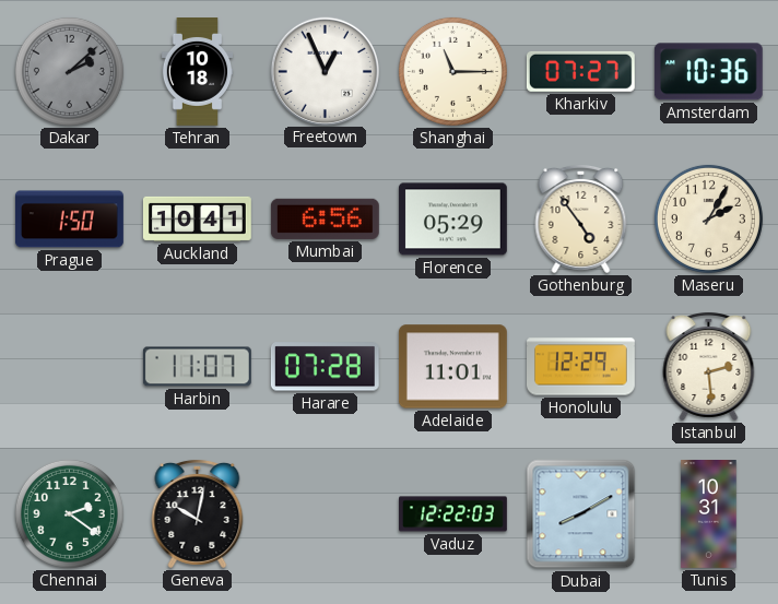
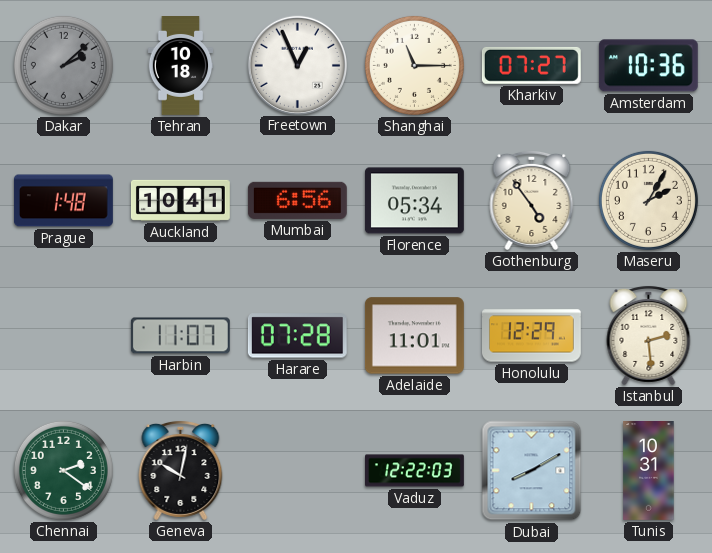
Prague: 1:50 -> 1:48 (64, 201)
Florence: 05:29 -> 05:34 (414, 201)
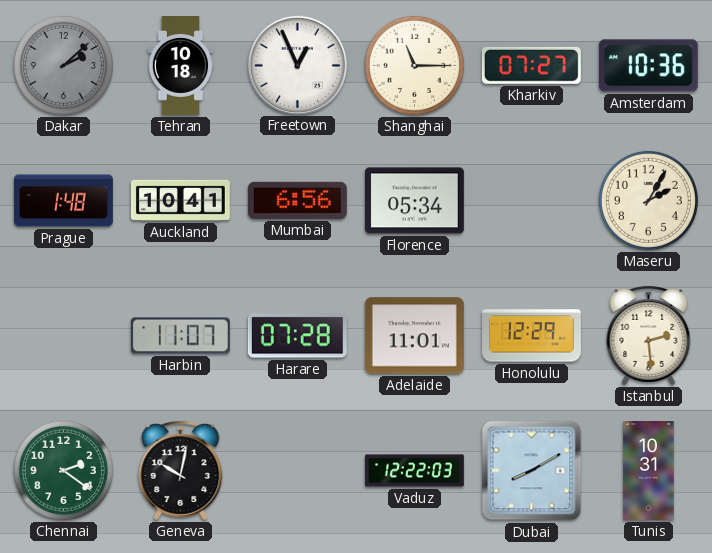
Gothenburg: 4:54 -> none (532, 200)
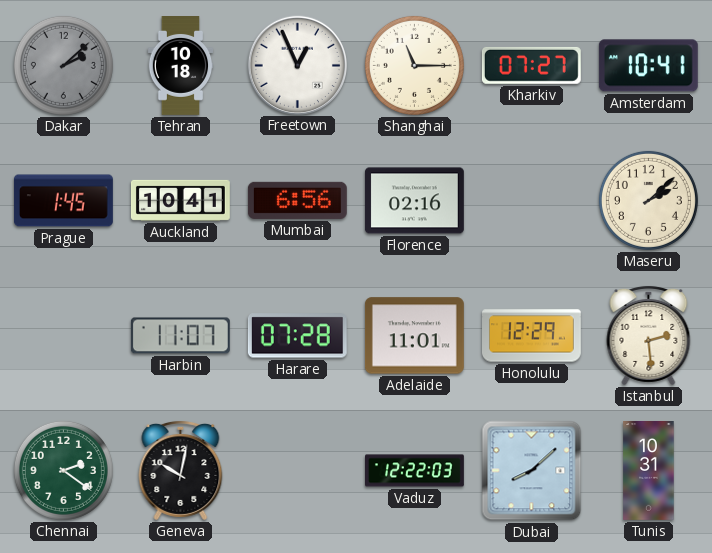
Amsterdam: 10:36 -> 10:41 (648, 66)
Prague: 1:48 -> 1:45 (64, 201)
Florence: 05:34 -> 02:16 (414, 201)
Maseru: 2:05 -> 2:08 (648, 200)
Dubai: 8:10 -> 8:08 (532, 471)
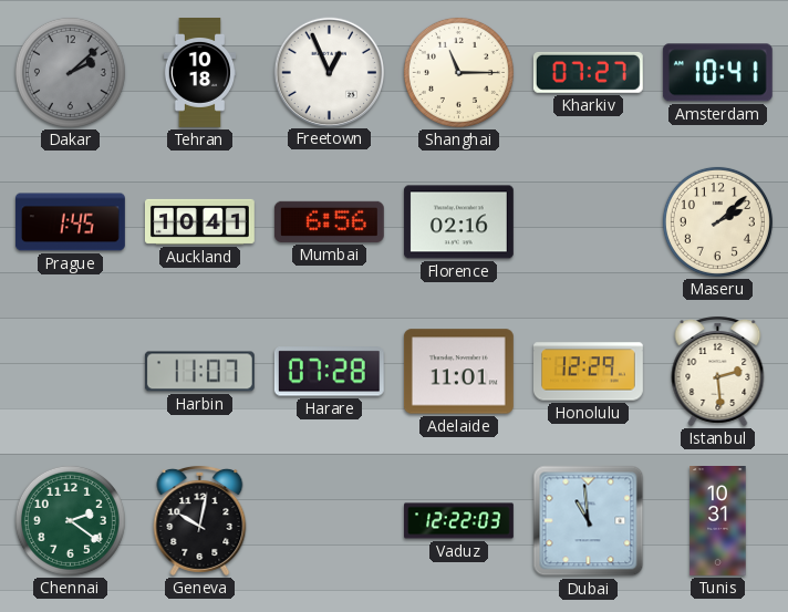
Dubai: 8:08 -> 10:59 (589, 521)
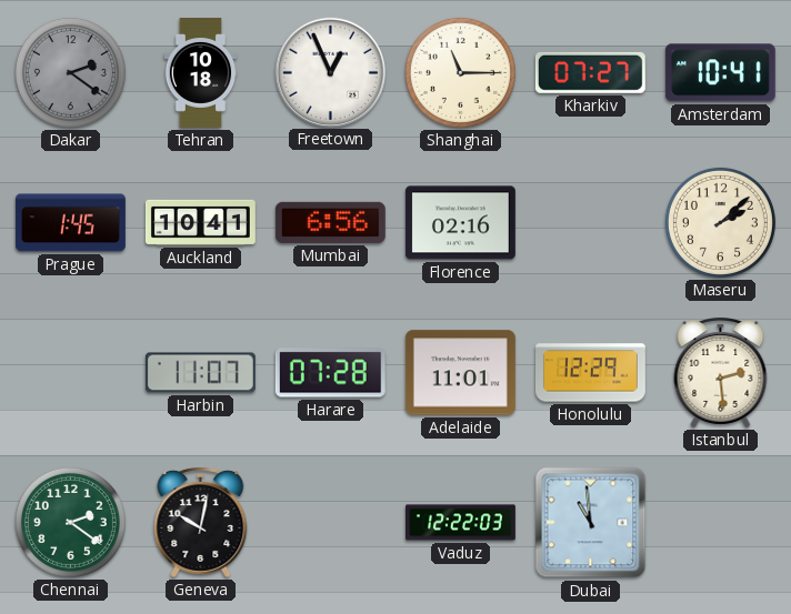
Dakar: 2:08 -> 2:21 (70, 72)
Tunis: 10:31 -> none (718, 521)
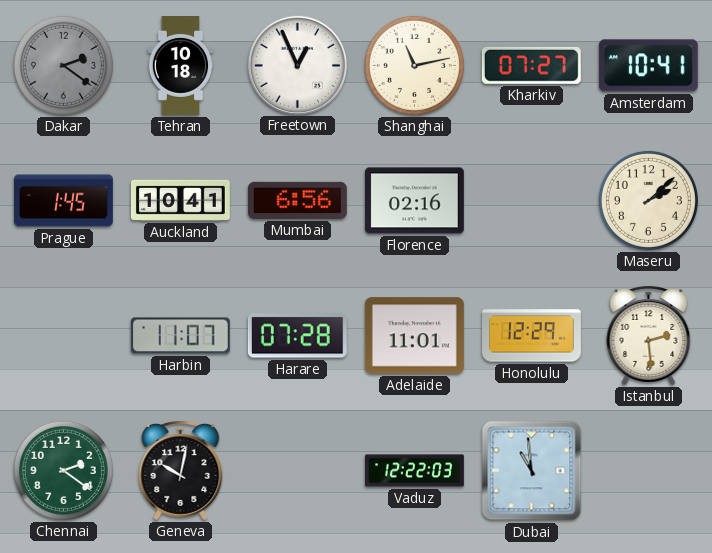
Shanghai: 11:15 -> 11:13 (414, 65)
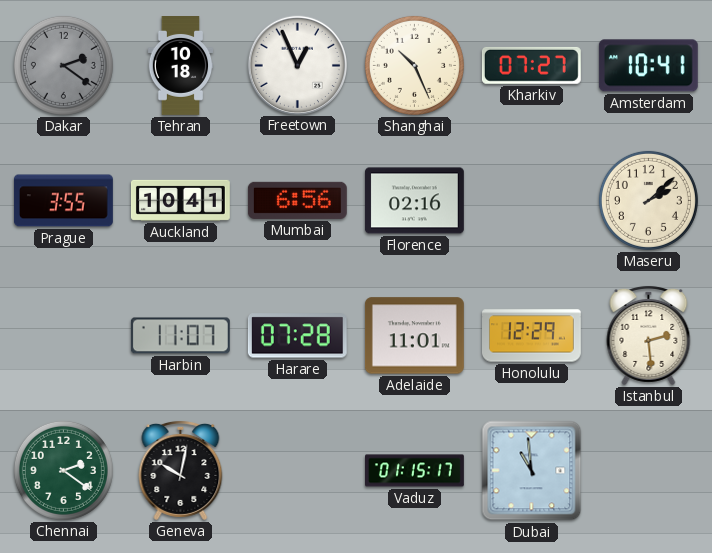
Shanghai: 11:13 -> 10:26 (414, 65)
Prague: 1:45 -> 3:55 (64, 201)
Vaduz: 12:22 -> 01:15 (415, 471)
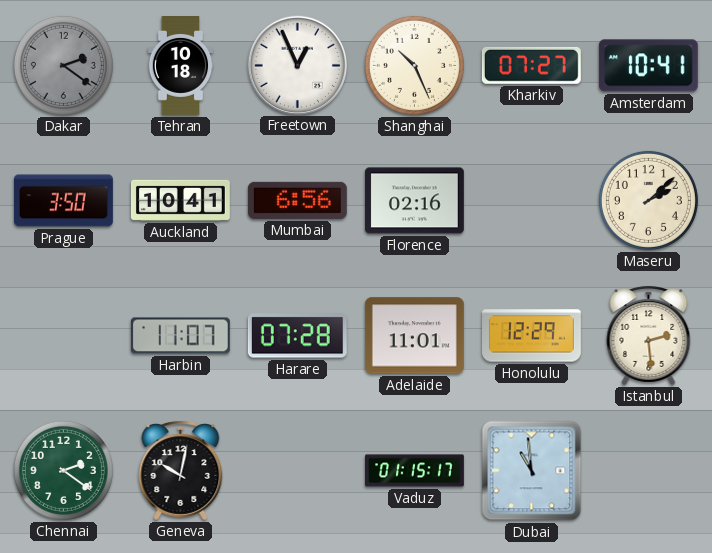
Prague: 3:55 -> 3:50 (64, 201)
